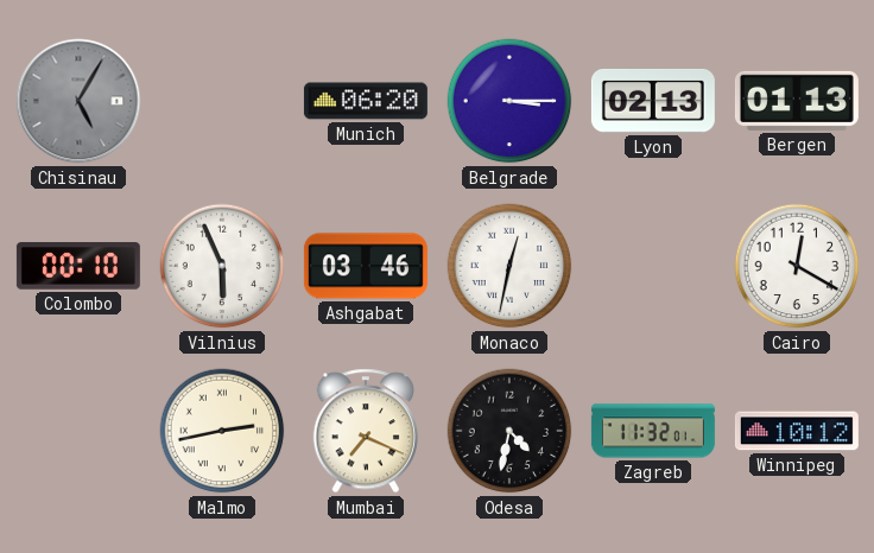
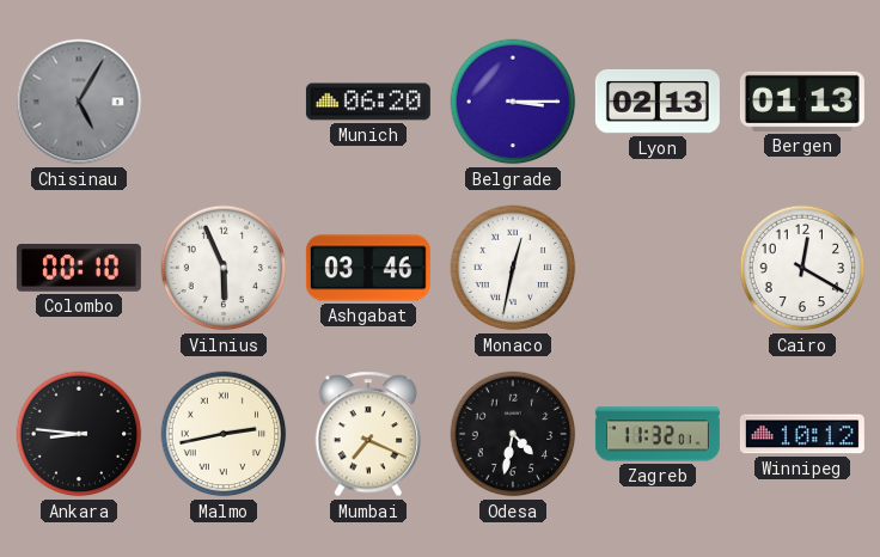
Ankara: none -> 8:46 (79, 434)
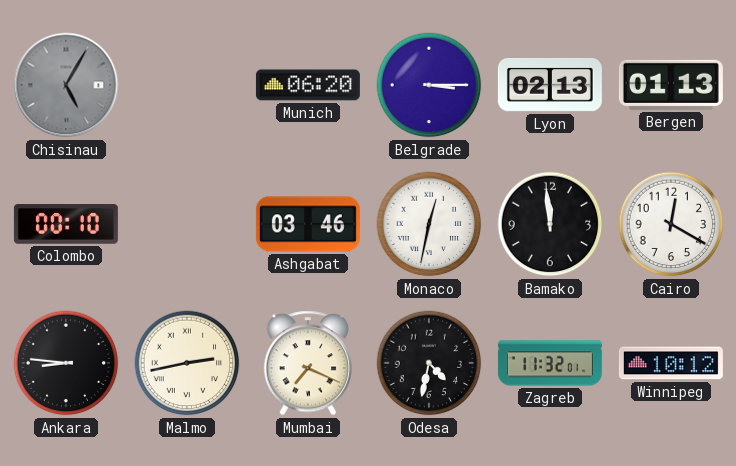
Vilnius: 5:56 -> none (224, 268)
Bamako: none -> 11:59 (550, 224)
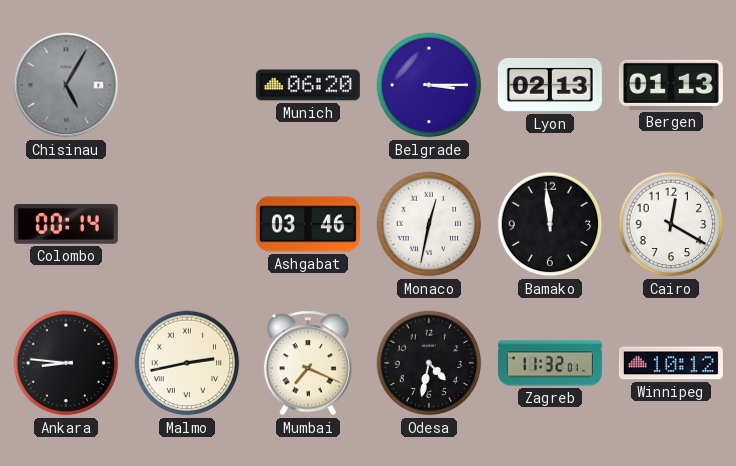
Colombo: 00:10 -> 00:14 (66, 224)
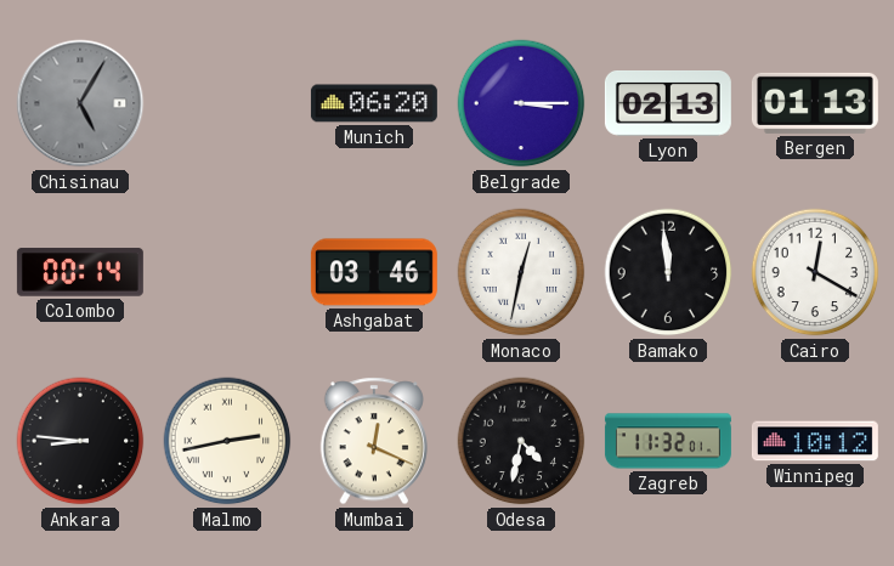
Mumbai: 7:19 -> 12:19 (373, 441)
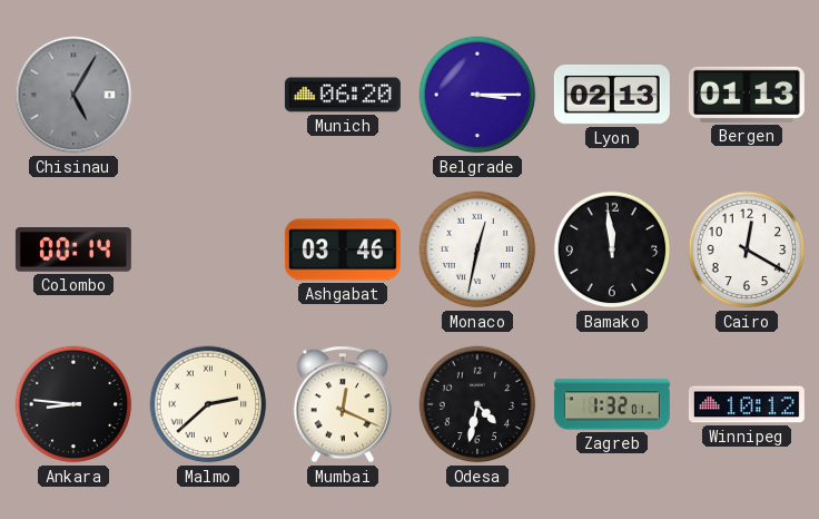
Malmo: 2:43 -> 2:38 (208, 404)
Zagreb: 11:32 -> 1:32 (612, 404)
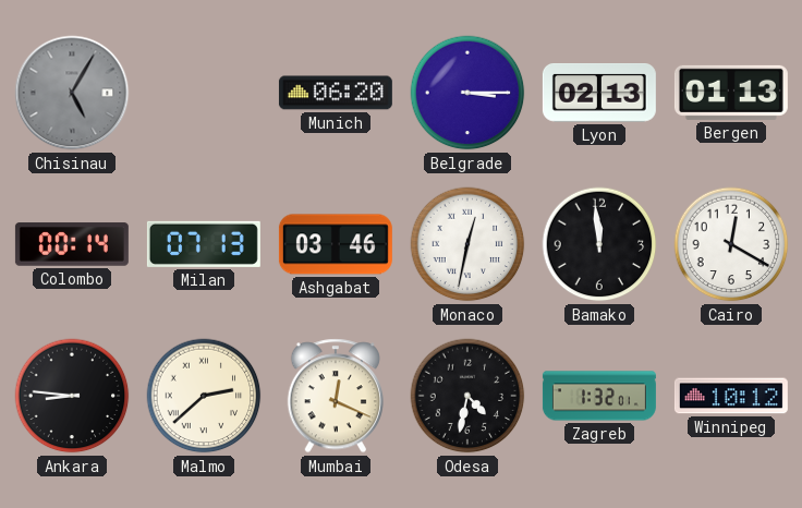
Milan: none -> 07:13 (204, 244)
